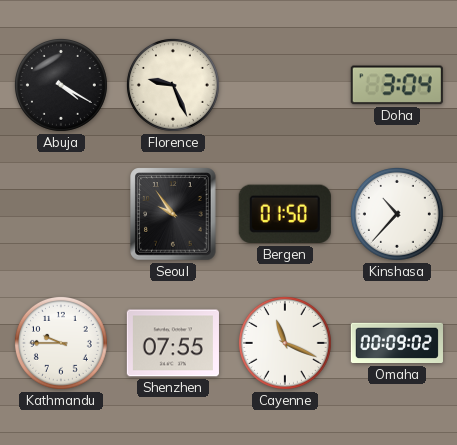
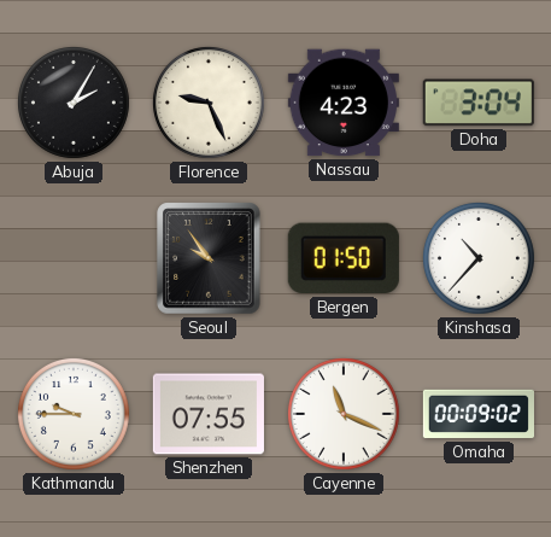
Abuja: 4:20 -> 2:05 (74, 103)
Nassau: none -> 4:23 (344, 103)
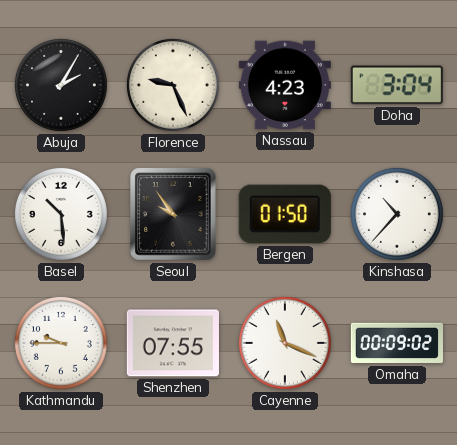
Basel: none -> 10:29 (61, 214)
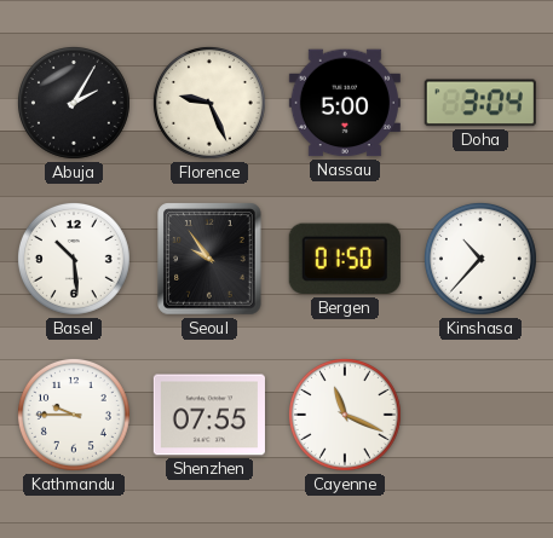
Nassau: 4:23 -> 5:00 (345, 103)
Omaha: 00:09 -> none (396, 343)
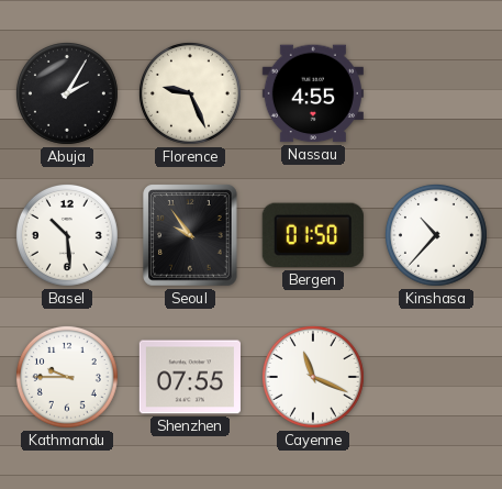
Nassau: 5:00 -> 4:55 (313, 93)
Doha: 3:04 -> none (480, 103)
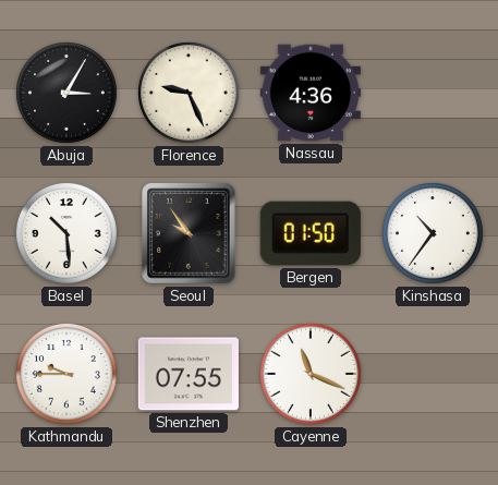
Abuja: 2:05 -> 3:05 (66, 93)
Nassau: 4:55 -> 4:36 (311, 93)
Kinshasa: 10:37 -> 10:36 (433, 233)
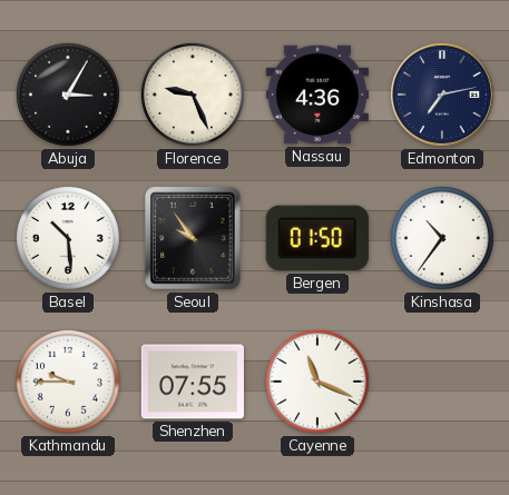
Edmonton: none -> 7:13 (442, 95)
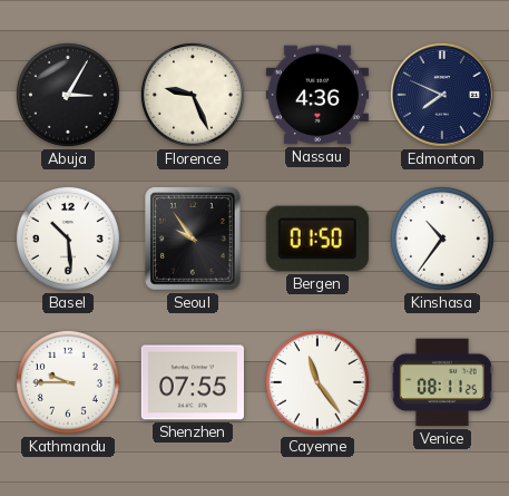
Edmonton: 7:13 -> 7:49 (442, 95)
Cayenne: 11:19 -> 11:24 (317, 382)
Venice: none -> 08:11 (442, 382)
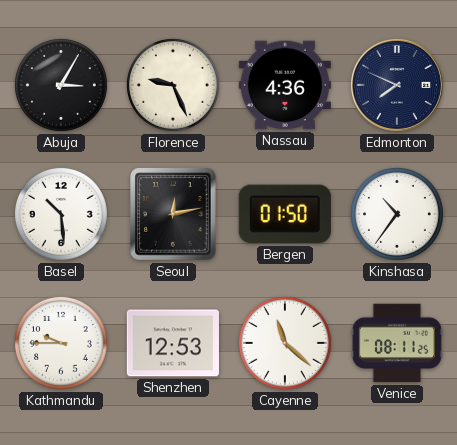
Seoul: 9:54 -> 12:13 (173, 214)
Shenzhen: 07:55 -> 12:53 (173, 343)
Cayenne: 11:24 -> 11:22 (285, 343)
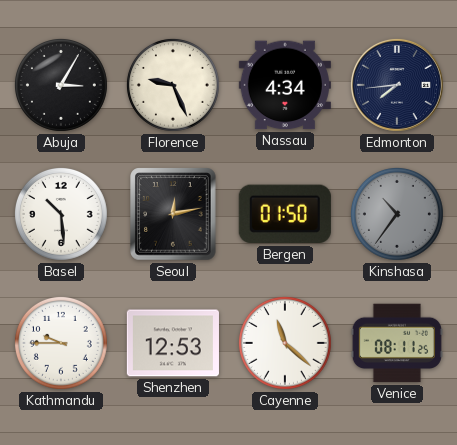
Nassau: 4:36 -> 4:34 (285, 85)
Edmonton: 7:49 -> 7:44 (397, 85)
Kinshasa dial: white -> grey (397, 214)
